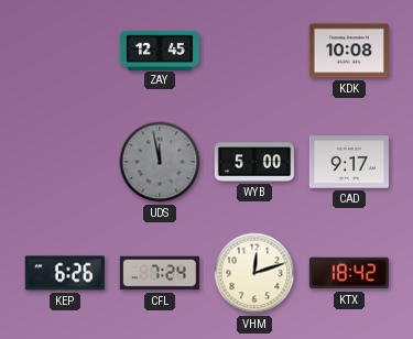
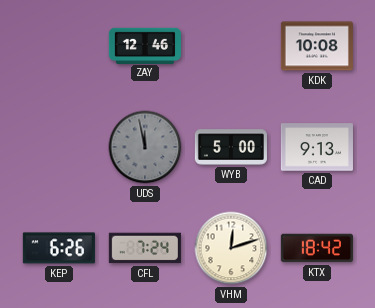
ZAY: 12:45 -> 12:46 (145, 45)
CAD: 9:17 -> 9:13 (317, 147)
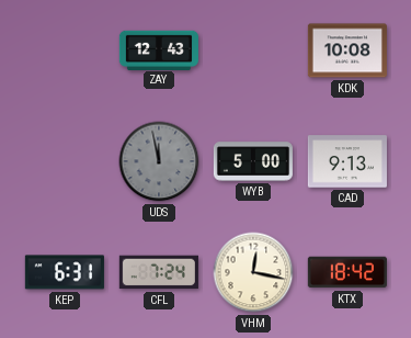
ZAY: 12:46 -> 12:43 (159, 49)
KEP: 6:26 -> 6:31 (65, 272)
VHM: 12:12 -> 12:17 (253, 272)
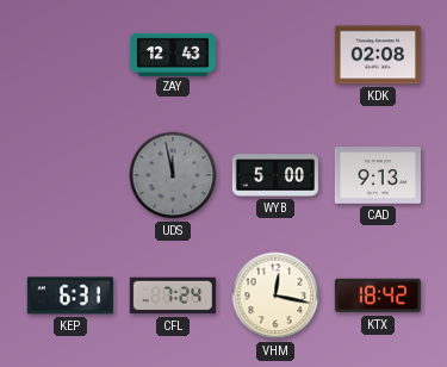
KDK: 10:08 -> 02:08 (378, 55)
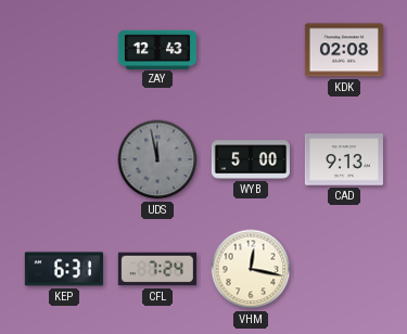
KTX: 18:42 -> none (378, 296)
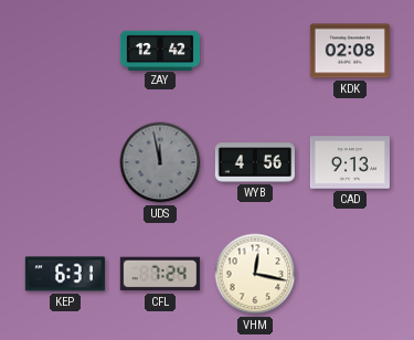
ZAY: 12:43 -> 12:42 (160, 50)
WYB: 5:00 -> 4:56 (255, 162)
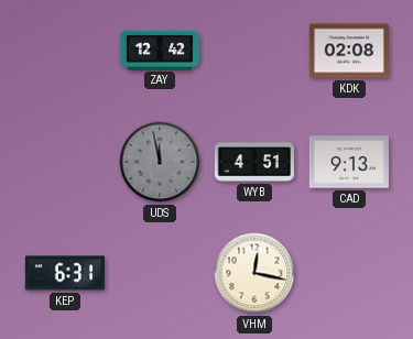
WYB: 4:56 -> 4:51 (254, 162)
CFL: 7:24 -> none (160, 274)
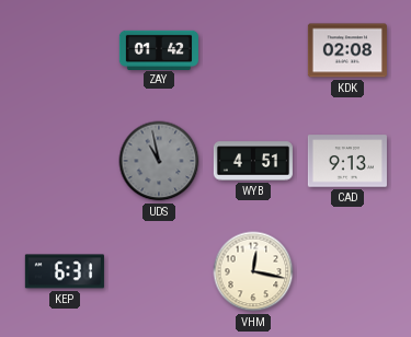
ZAY: 12:42 -> 01:42 (159, 49)
UDS: 11:58 -> 10:58 (159, 161)
